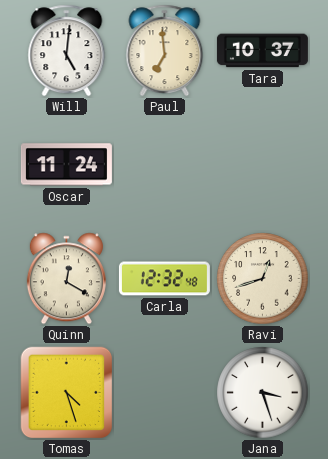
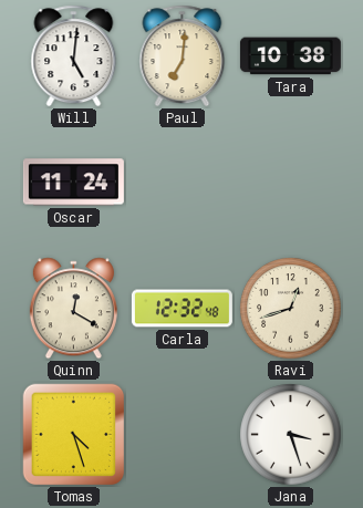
Paul: 6:59 -> 7:01 (183, 56)
Tara: 10:37 -> 10:38 (290, 56)
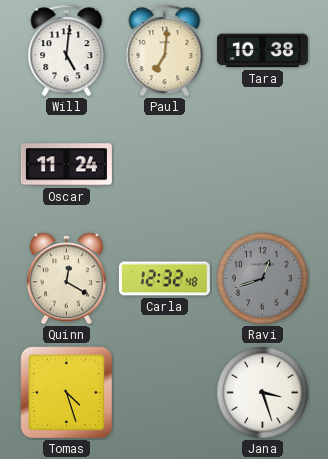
Ravi dial: cream -> grey (263, 279)
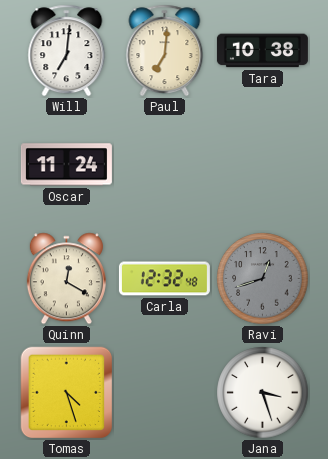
Will: 5:01 -> 7:01 (67, 51)
